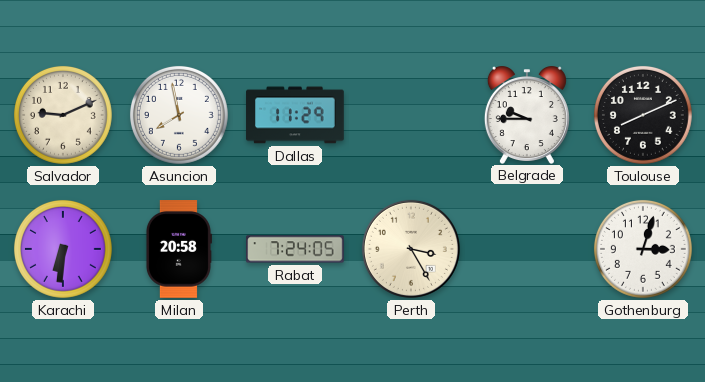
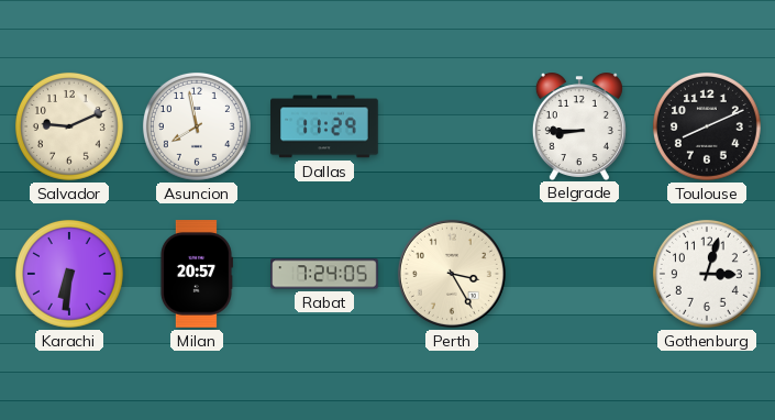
Belgrade: 9:45 -> 8:45 (579, 126)
Milan: 20:58 -> 20:57 (196, 274)
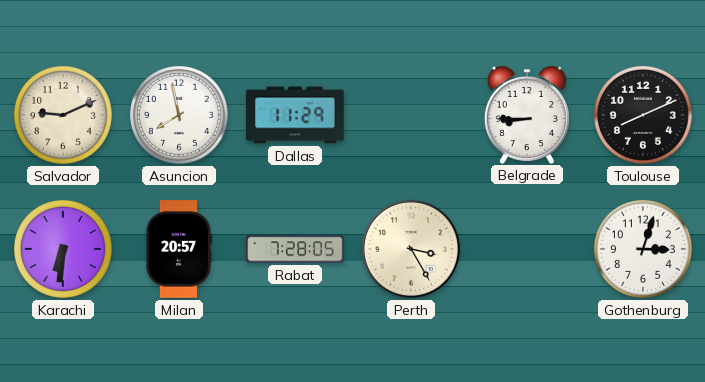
Rabat: 7:24 -> 7:28 (295, 249)
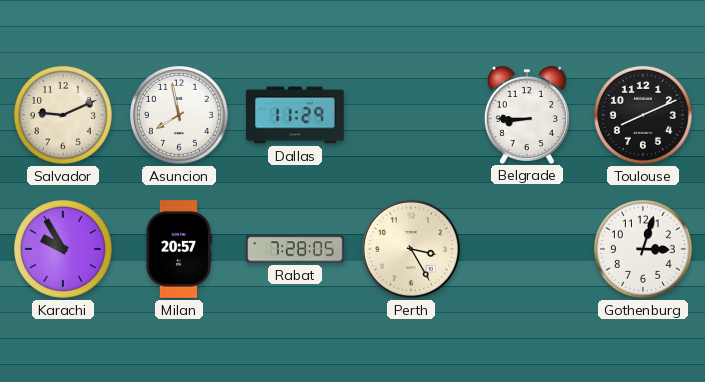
Karachi: 6:31 -> 9:55 (63, 249)
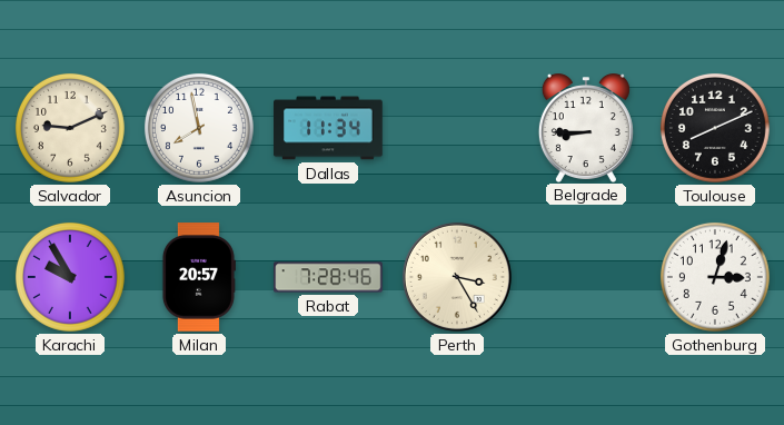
Dallas: 11:29 -> 11:34 (328, 128)
Rabat: 7:28:05 -> 7:28:46 (328, 277)
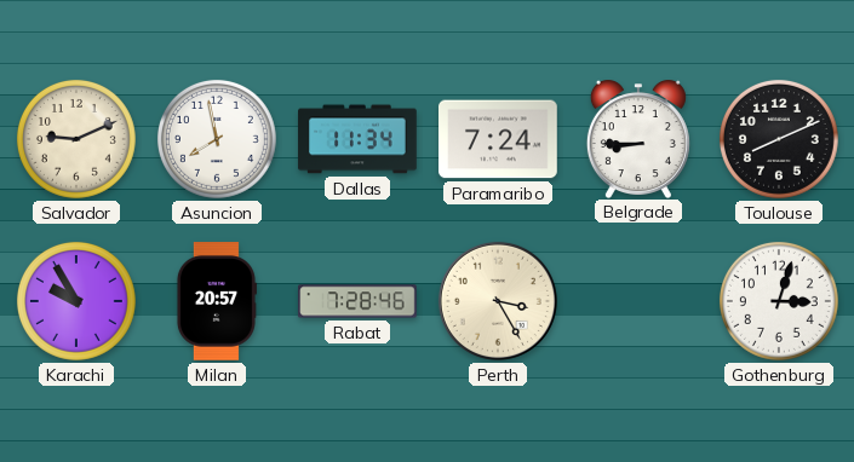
Paramaribo: none -> 7:24 (499, 139)
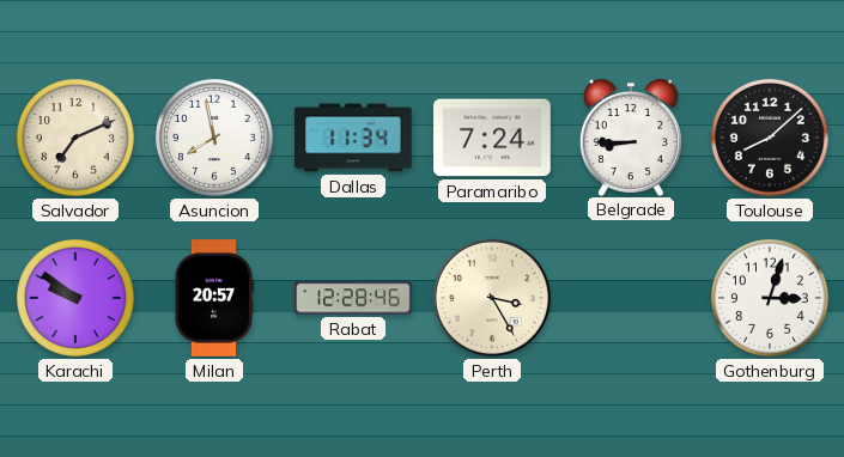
Salvador: 9:11 -> 7:11 (75, 138)
Toulouse: 8:11 -> 8:08 (770, 138)
Karachi: 9:55 -> 9:51 (75, 298)
Rabat: 7:28 -> 12:28 (353, 298)
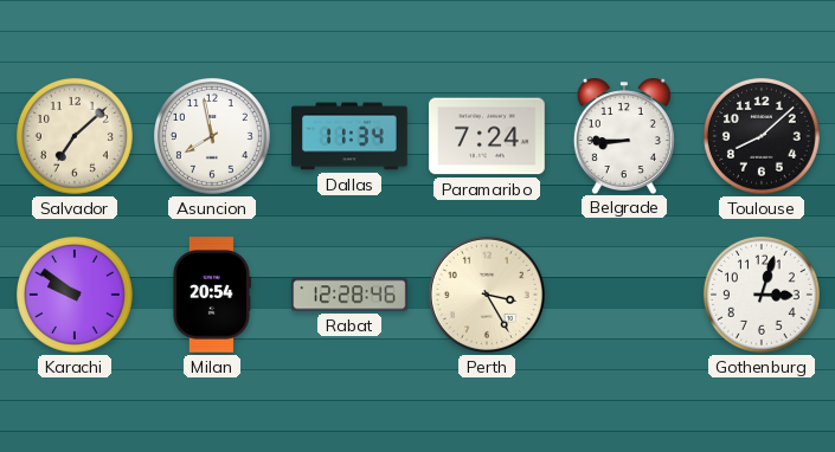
Salvador: 7:11 -> 7:08 (75, 136)
Milan: 20:57 -> 20:54 (211, 295)
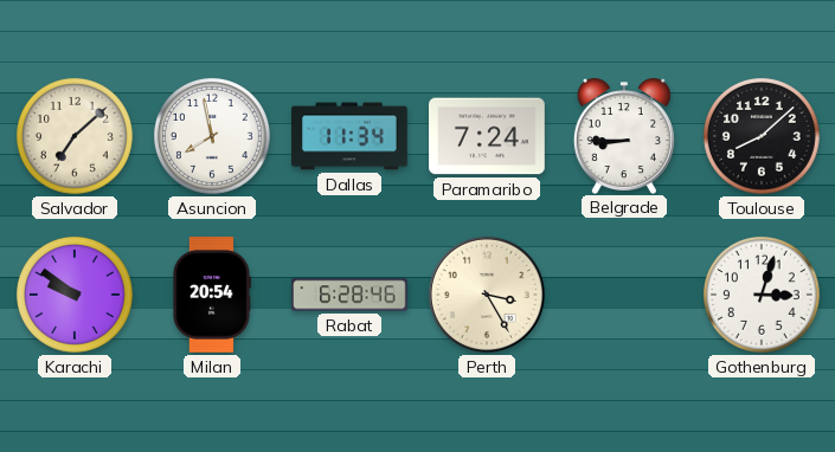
Rabat: 12:28 -> 6:28 (349, 295)
